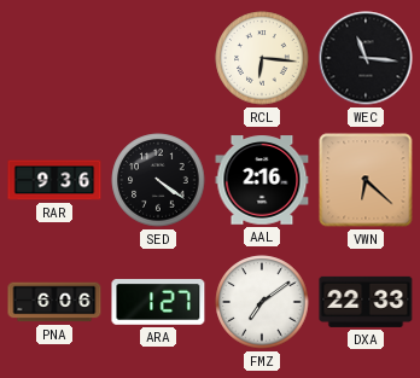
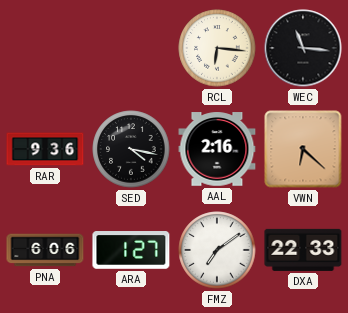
SED: 4:21 -> 4:17 (131, 149)
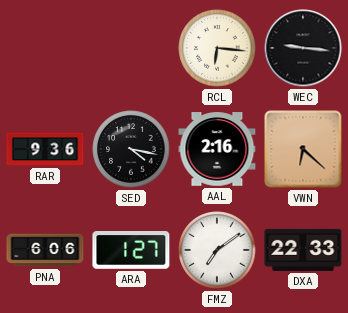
WEC: 11:16 -> 9:16 (303, 48)
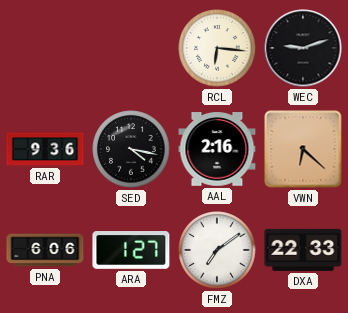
WEC: 9:16 -> 9:12 (303, 48)
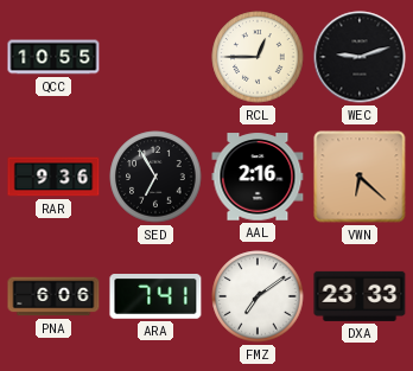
QCC: none -> 10:55 (53, 57)
RCL: 6:16 -> 12:45 (258, 57)
SED: 4:17 -> 6:55 (155, 177)
ARA: 1:27 -> 7:41 (155, 298)
DXA: 22:33 -> 23:33 (360, 296)
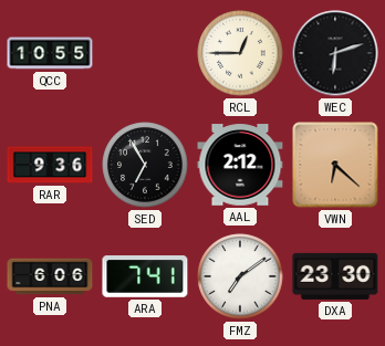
WEC: 9:12 -> 6:12 (335, 53)
AAL: 2:16 -> 2:12 (240, 165)
DXA: 23:33 -> 23:30 (335, 276)
